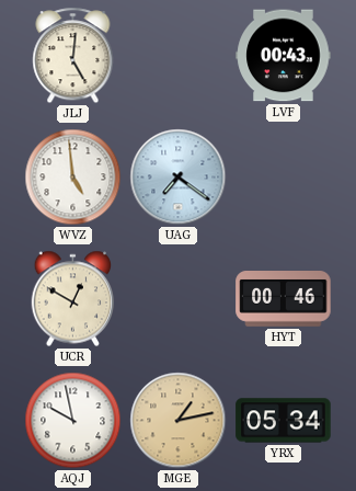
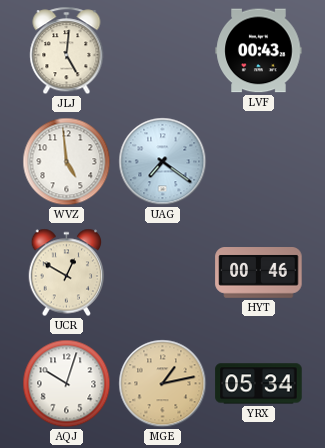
AQJ: 9:58 -> 10:03 (67, 384)
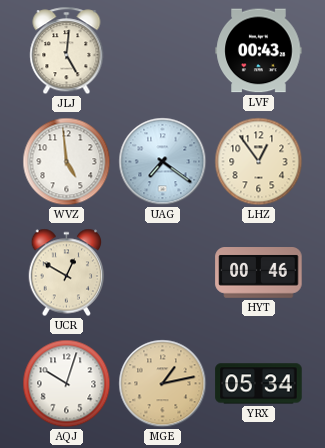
LHZ: none -> 12:54 (259, 162)
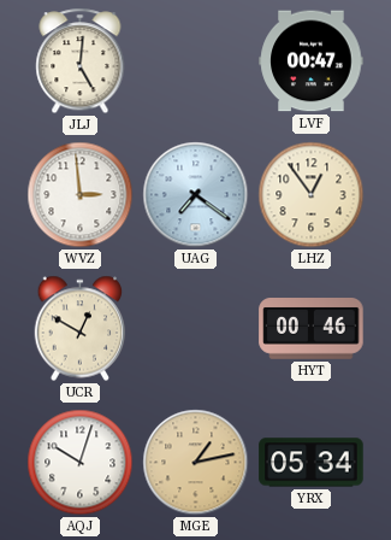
LVF: 00:43 -> 00:47 (312, 61)
WVZ: 4:59 -> 2:59 (81, 195)
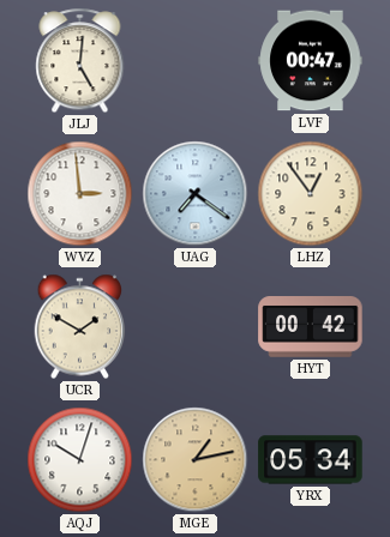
UCR: 12:50 -> 1:50 (80, 327)
HYT: 00:46 -> 00:42 (311, 327)
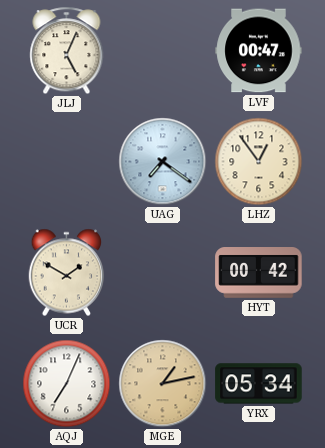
JLJ: 5:01 -> 5:04 (67, 51)
WVZ: 2:59 -> none (80, 194)
AQJ: 10:03 -> 7:04 (67, 384)
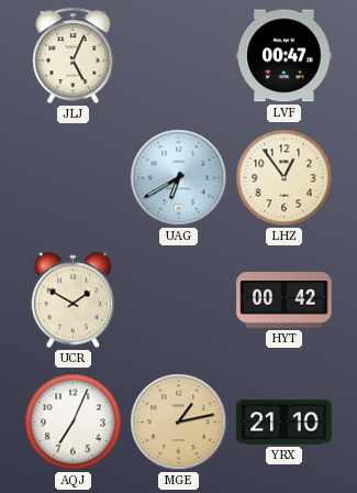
UAG: 7:21 -> 6:40 (179, 178)
YRX: 05:34 -> 21:10 (285, 423)
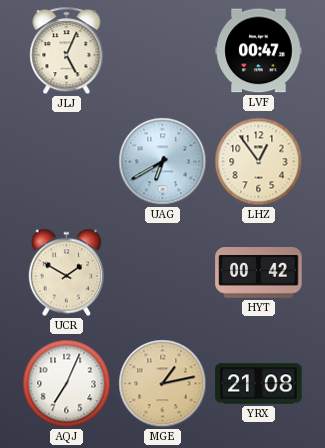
YRX: 21:10 -> 21:08 (259, 384)
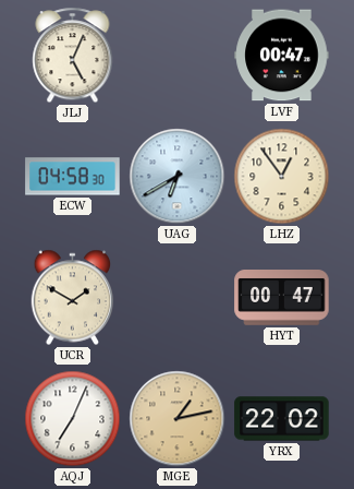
ECW: none -> 04:58 (73, 177)
HYT: 00:42 -> 00:47 (282, 298)
YRX: 21:08 -> 22:02 (282, 419)
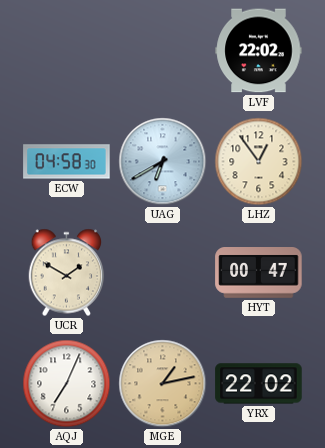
JLJ: 5:04 -> none (73, 56)
LVF: 00:47 -> 22:02 (259, 51)
